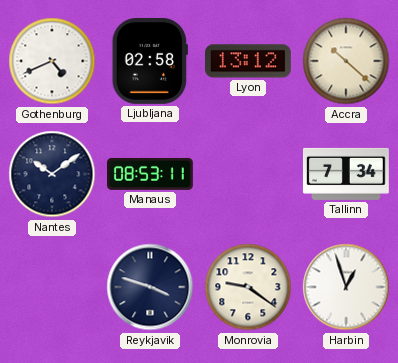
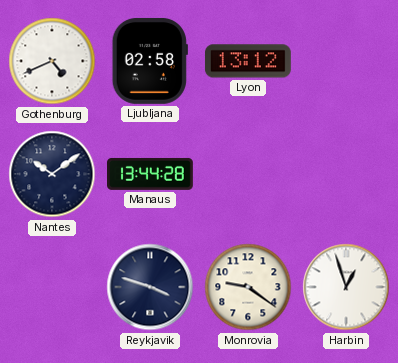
Accra: 10:22 -> none (346, 61)
Manaus: 08:53 -> 13:44 (151, 174)
Tallinn: 7:34 -> none (346, 174)
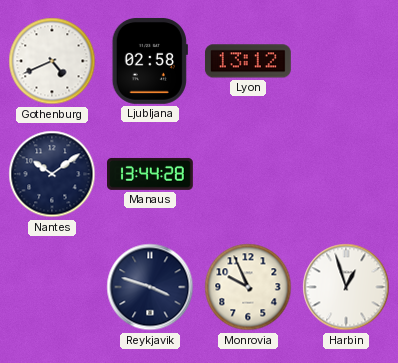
Monrovia: 9:21 -> 9:56 (248, 287)
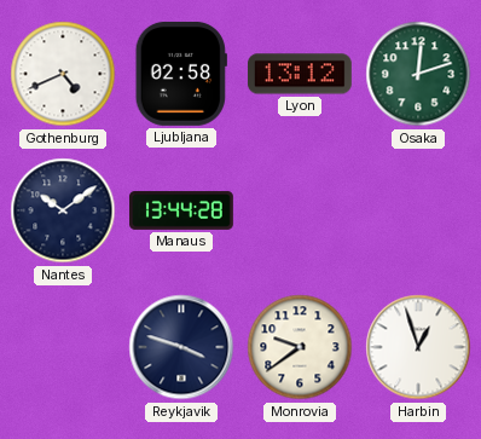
Osaka: none -> 12:12 (418, 74)
Monrovia: 9:56 -> 9:39 (300, 347)
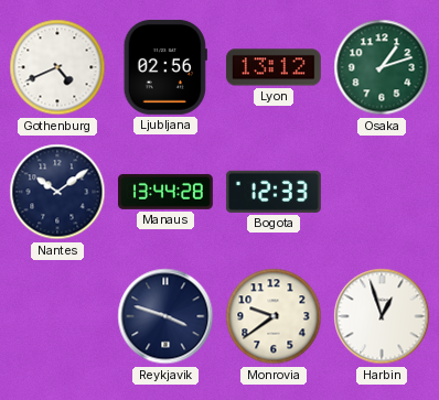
Ljubljana: 02:58 -> 02:56 (165, 67)
Osaka: 12:12 -> 1:12 (382, 67)
Bogota: none -> 12:33 (274, 192)
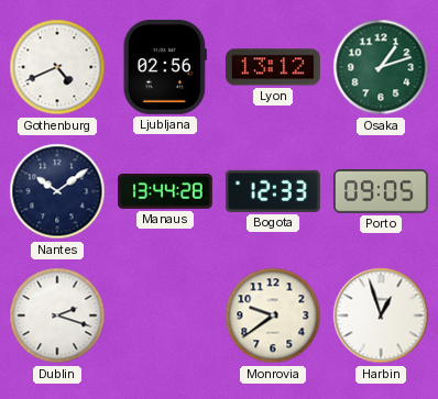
Porto: none -> 09:05 (381, 192)
Dublin: none -> 2:18 (57, 315)
Reykjavik: 3:48 -> none (165, 316)
